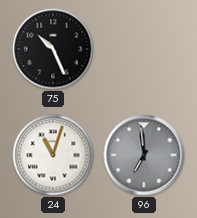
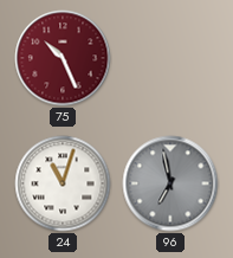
75 dial: black -> burgundy (63, 58)
96: 6:59 -> 6:58 (170, 183)
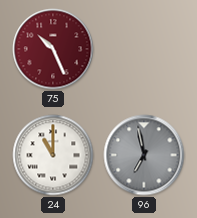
24: 11:03 -> 11:00 (53, 155)
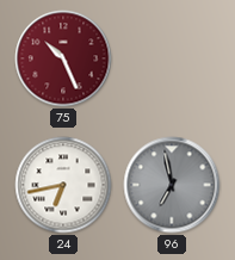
24: 11:00 -> 6:43 (63, 185)
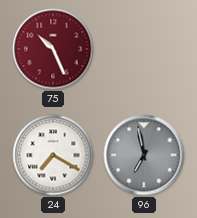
24: 6:43 -> 7:20 (53, 155)
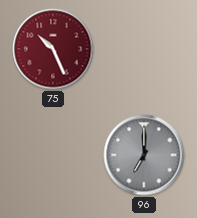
24: 7:20 -> none (53, 155)
96: 6:58 -> 7:00 (144, 155)
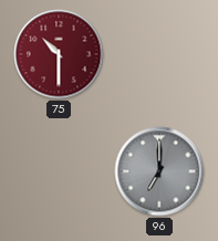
75: 10:26 -> 10:30 (59, 54)
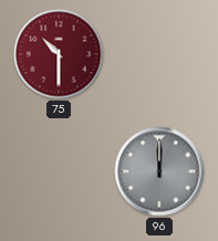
96: 7:00 -> 12:00 (159, 171)
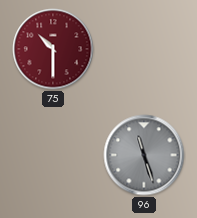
96: 12:00 -> 11:27 (144, 155)
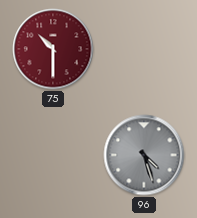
96: 11:27 -> 4:27 (144, 155)
